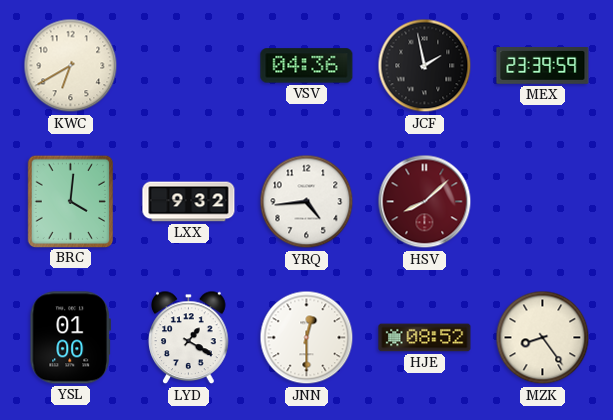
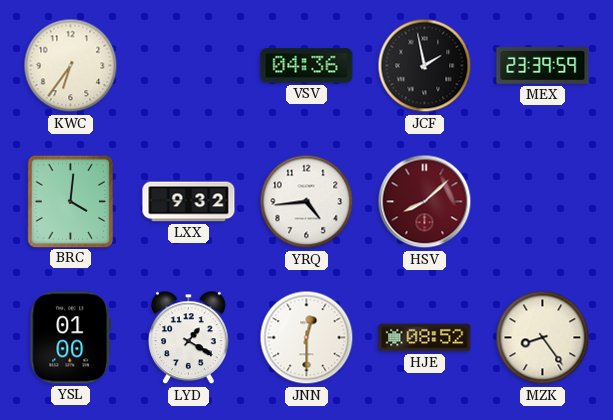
KWC: 6:40 -> 6:36 (71, 66)
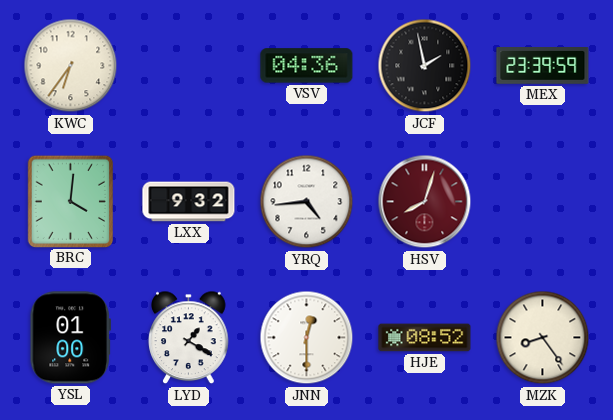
HSV: 8:08 -> 8:03 (425, 202)
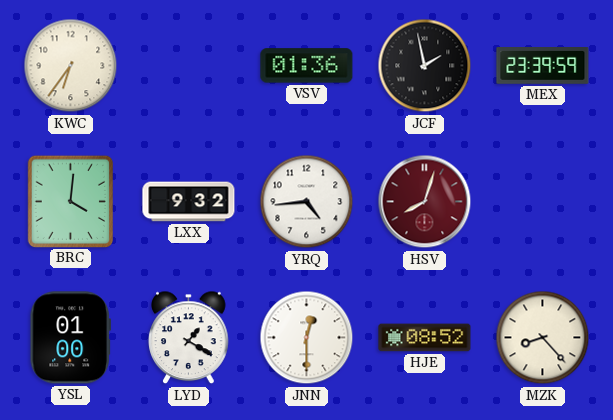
VSV: 04:36 -> 01:36 (307, 66)
MZK: 8:24 -> 8:23 (543, 338)
